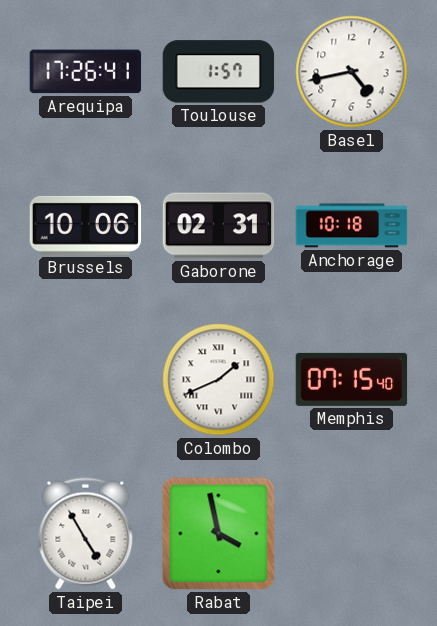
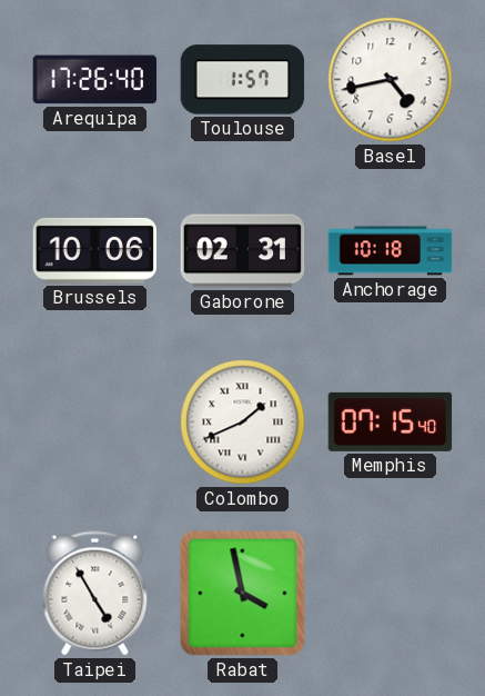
Arequipa: 17:26:41 -> 17:26:40 (95, 80)
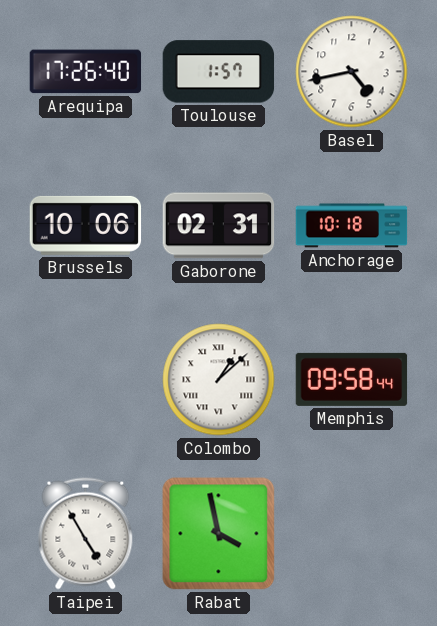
Colombo: 1:41 -> 1:08 (219, 380)
Memphis: 07:15 -> 09:58 (352, 379)
